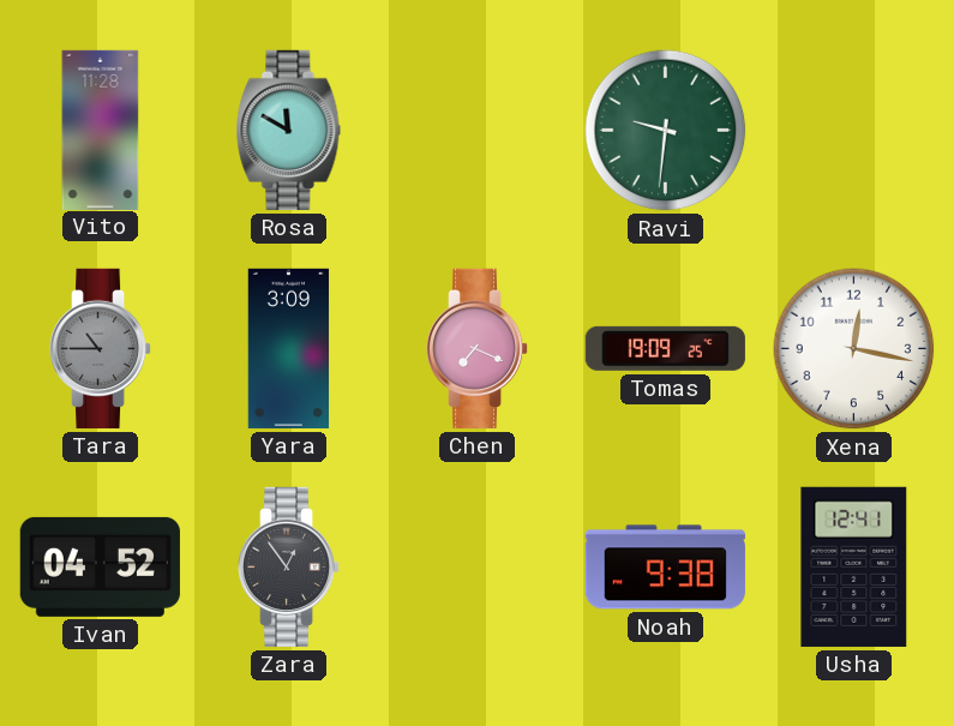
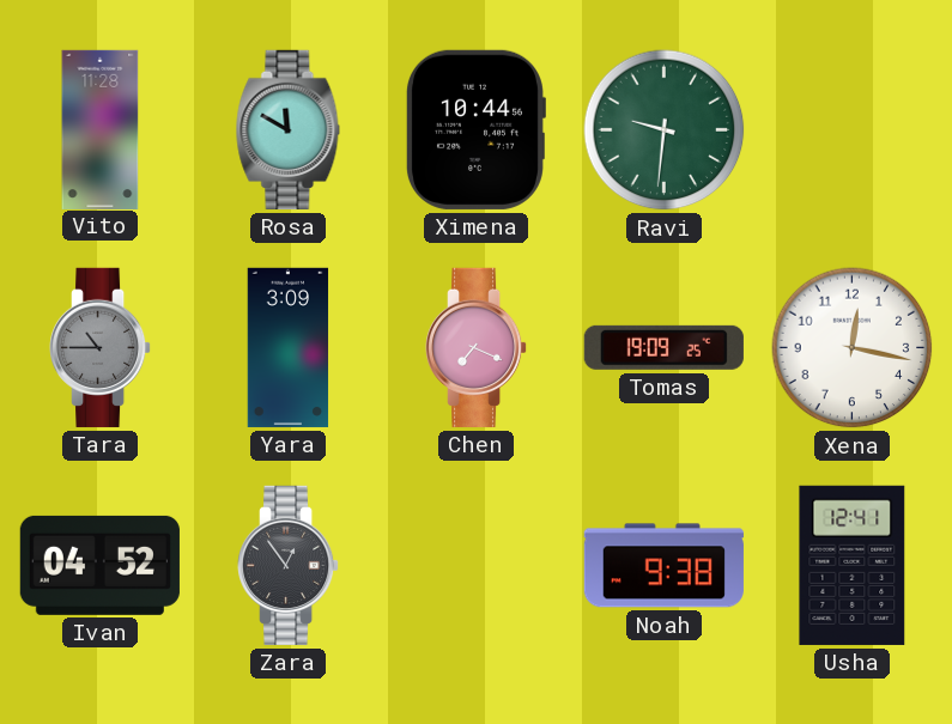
Ximena: none -> 10:44 (475, 129)
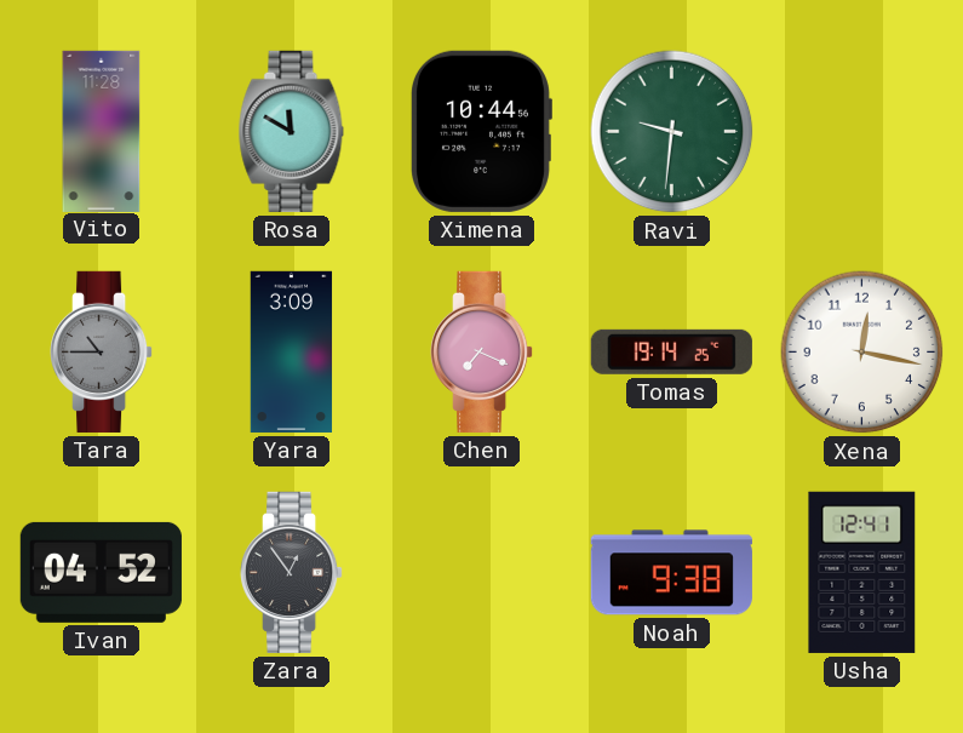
Tomas: 19:09 -> 19:14 (671, 351)
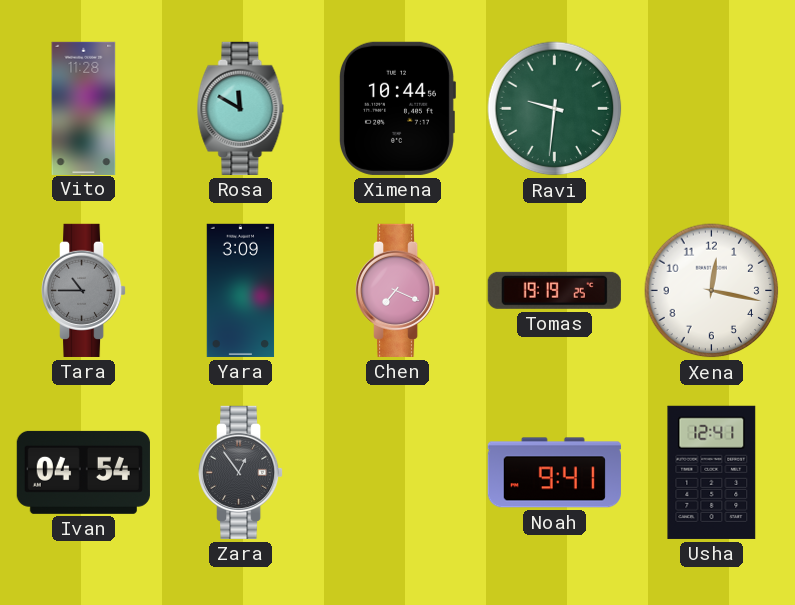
Tomas: 19:14 -> 19:19 (554, 290)
Ivan: 04:52 -> 04:54 (83, 472)
Noah: 9:38 -> 9:41 (554, 473)
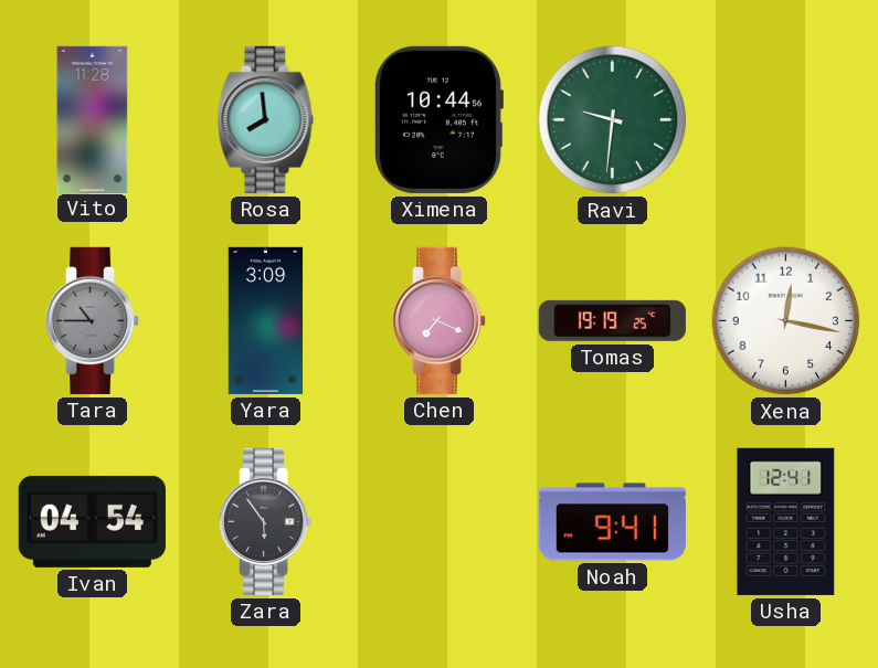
Rosa: 11:50 -> 7:59 (266, 119)
Zara: 12:54 -> 5:54 (267, 521)
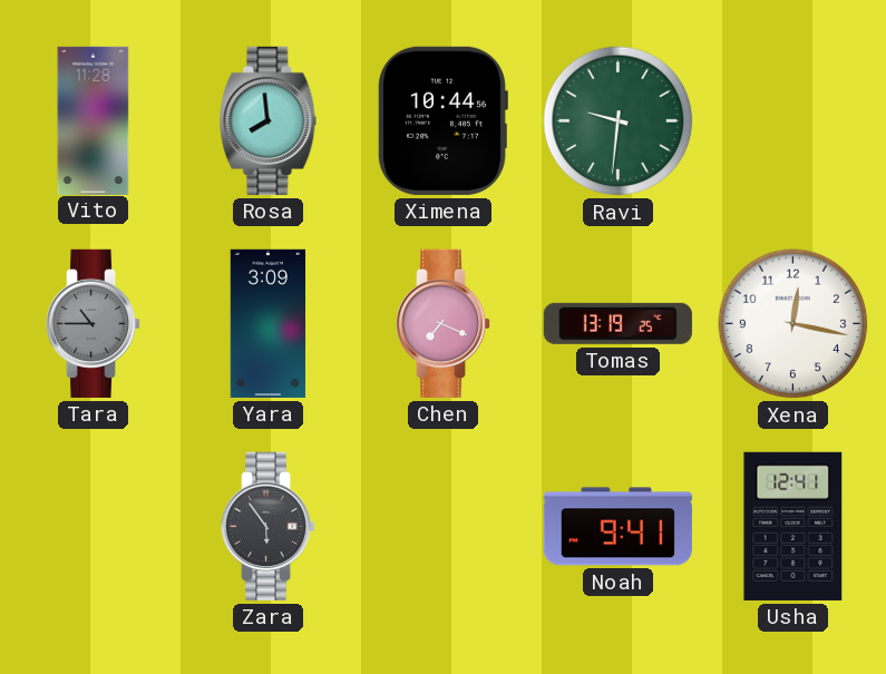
Tomas: 19:19 -> 13:19 (617, 323)
Ivan: 04:54 -> none (92, 521)
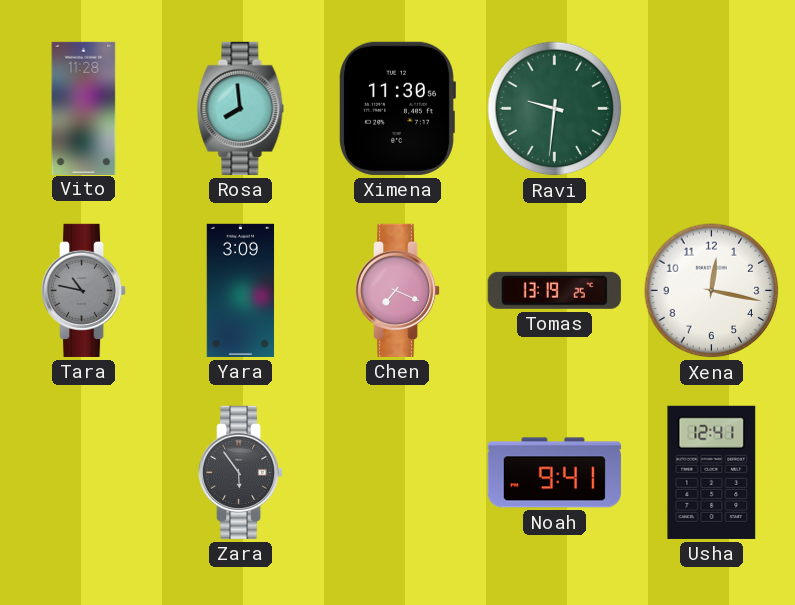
Ximena: 10:44 -> 11:30 (397, 108)
Tara: 10:45 -> 10:47 (85, 290)
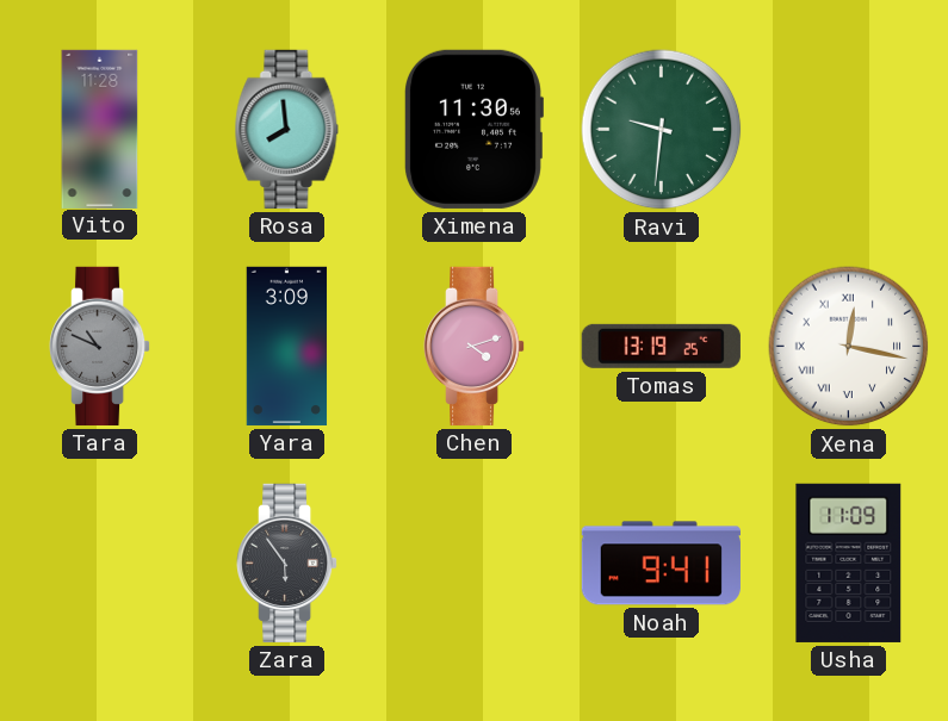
Tara: 10:47 -> 10:49 (101, 346)
Chen: 7:19 -> 4:12 (476, 346)
Xena numerals: Arabic -> Roman (849, 347)
Usha: 12:41 -> 11:09 (849, 562)
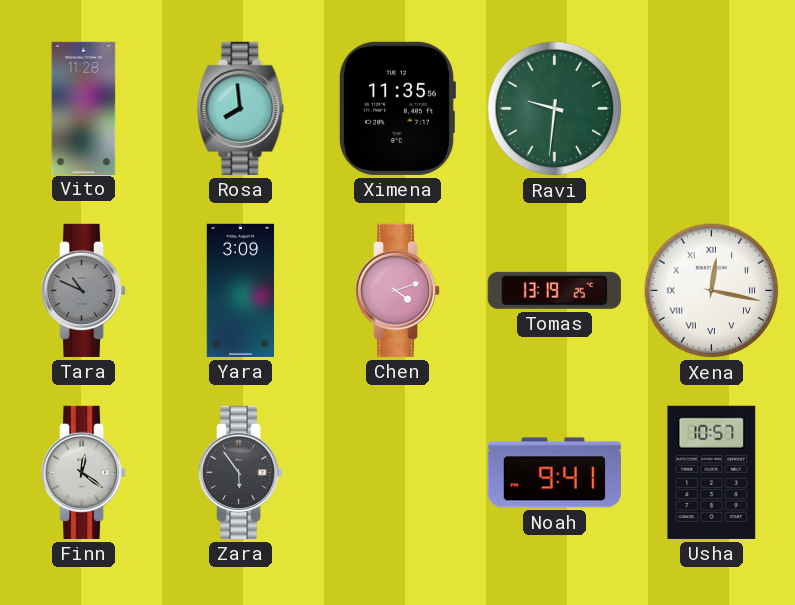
Ximena: 11:30 -> 11:35 (397, 108)
Finn: none -> 12:21 (85, 472)
Usha: 11:09 -> 10:57 (712, 472)
